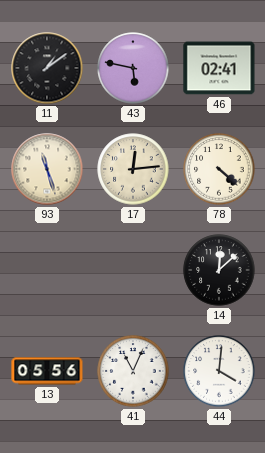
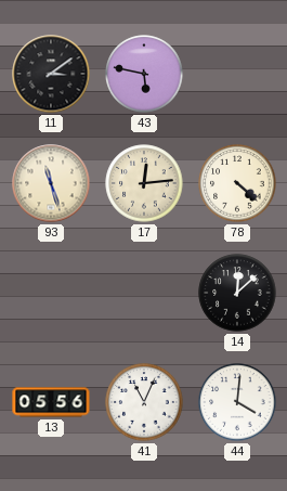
11: 1:09 -> 3:09 (51, 74)
46: 02:41 -> none (219, 68)
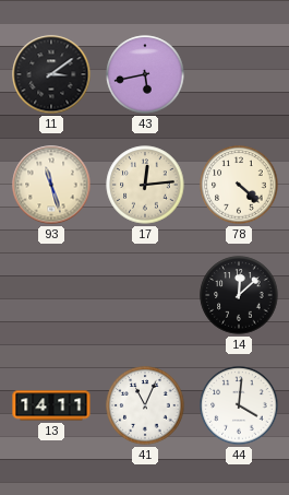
43: 5:47 -> 5:43 (145, 74)
13: 05:56 -> 14:11 (51, 405)
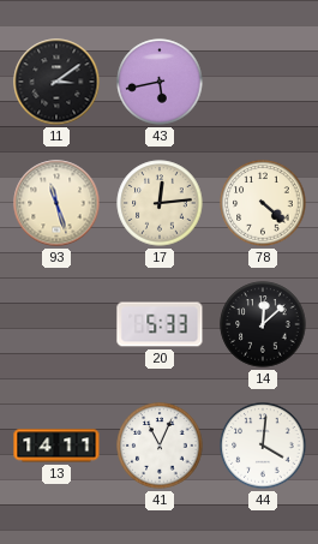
20: none -> 5:33 (160, 324)
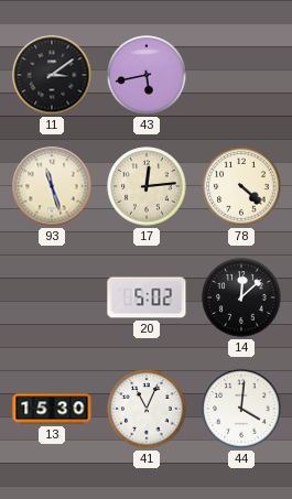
20: 5:33 -> 5:02 (147, 297)
13: 14:11 -> 15:30 (52, 409)
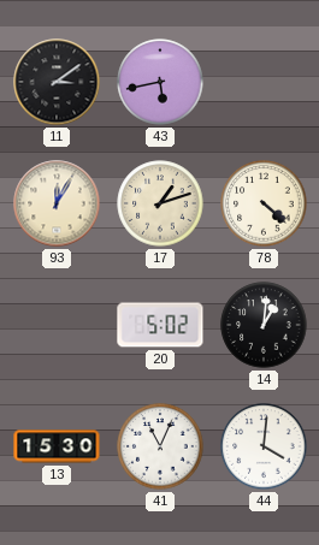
93: 11:27 -> 12:05 (57, 203)
17: 12:14 -> 1:12 (160, 203)
14: 12:08 -> 1:01 (264, 325)
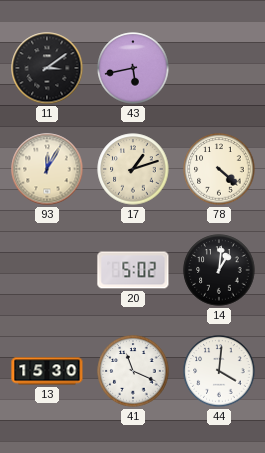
41: 11:04 -> 11:19 (133, 371)
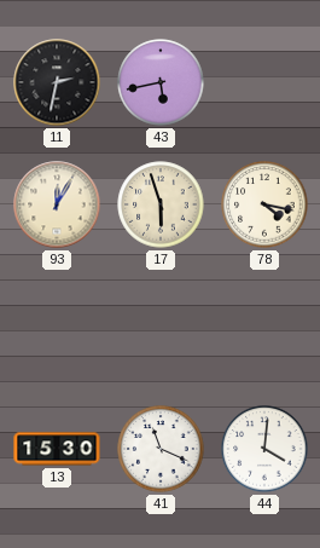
11: 3:09 -> 2:32 (57, 82)
17: 1:12 -> 5:57 (161, 204)
78: 4:22 -> 4:17 (264, 204)
20: 5:02 -> none (133, 270)
14: 1:01 -> none (219, 270)
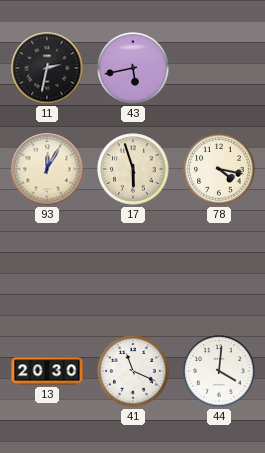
13: 15:30 -> 20:30 (47, 371)
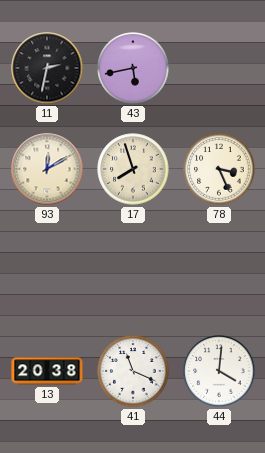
93: 12:05 -> 12:10 (47, 169)
17: 5:57 -> 7:57 (133, 169)
78: 4:17 -> 3:26 (219, 169)
13: 20:30 -> 20:38 (47, 371)
